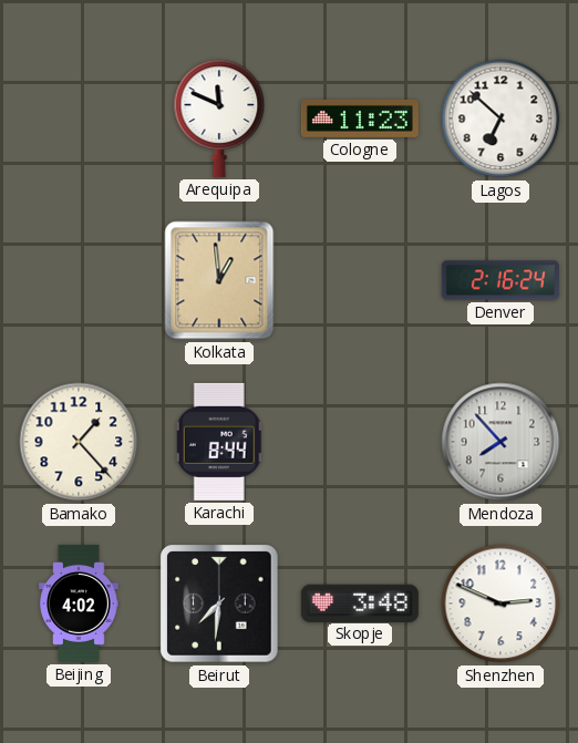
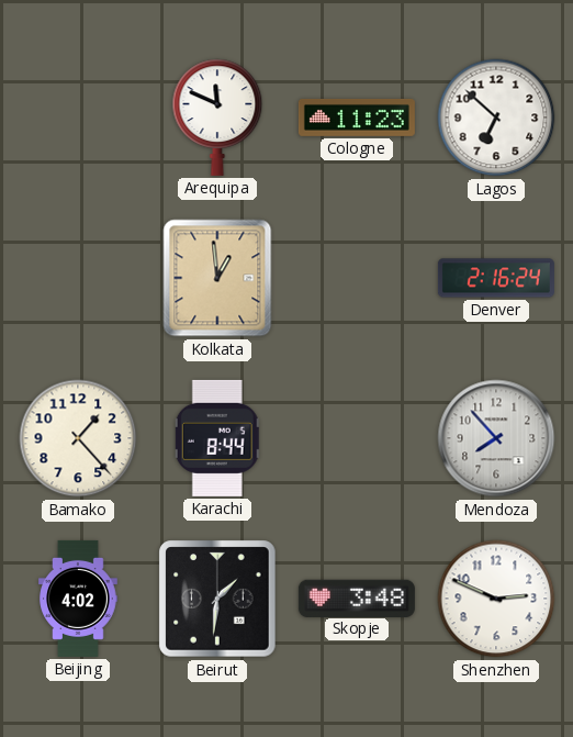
Beirut: 7:31 -> 1:31 (217, 599)
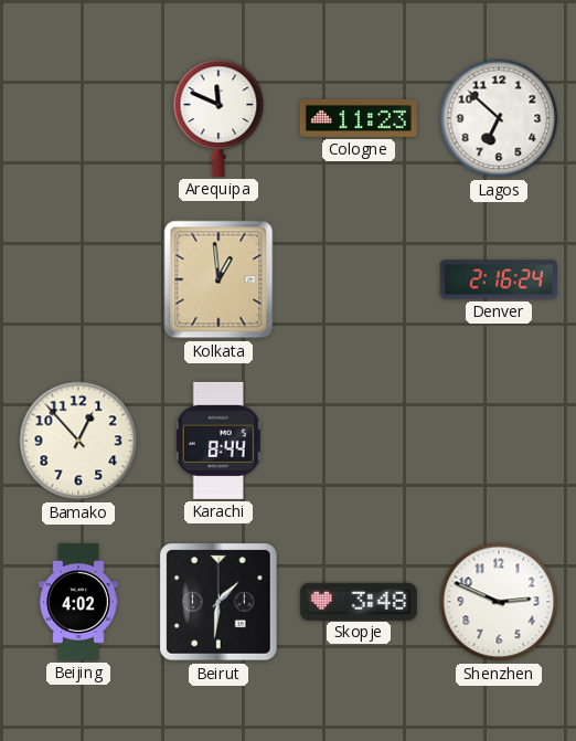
Bamako: 1:23 -> 12:53 (78, 441)
Mendoza: 7:53 -> none (496, 438)
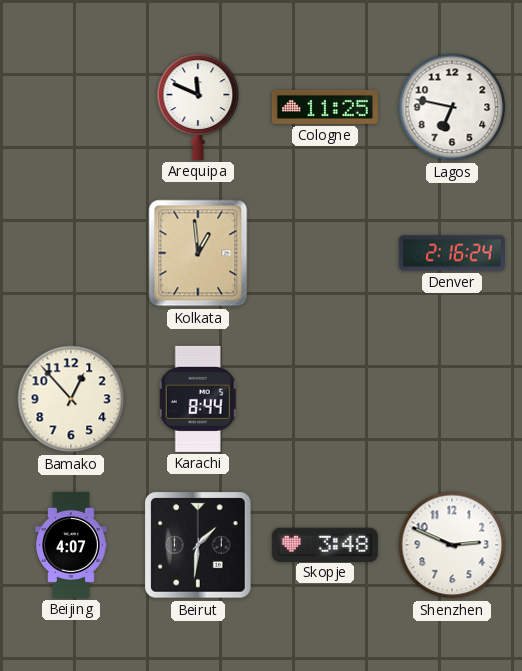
Cologne: 11:23 -> 11:25 (325, 107)
Lagos: 6:52 -> 6:47 (452, 107)
Beijing: 4:02 -> 4:07 (71, 545)
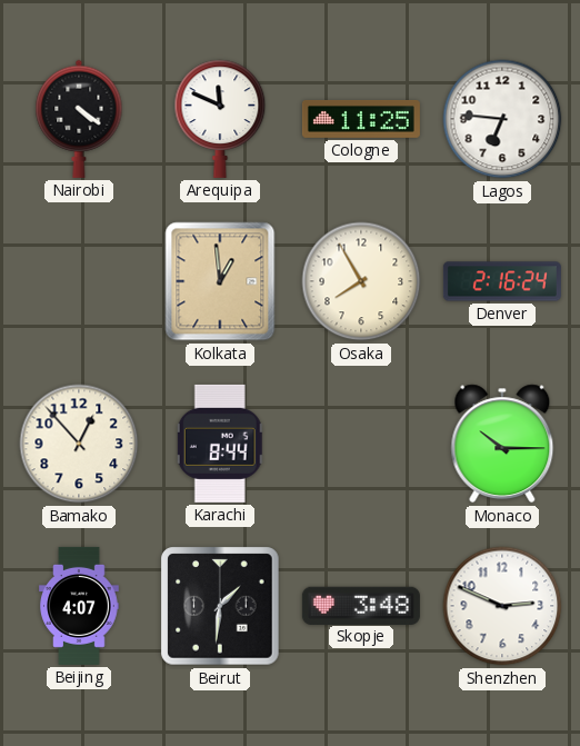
Nairobi: none -> 4:21 (79, 119)
Lagos: 6:47 -> 6:46 (502, 119)
Osaka: none -> 7:55 (361, 281)
Monaco: none -> 10:15 (502, 444)
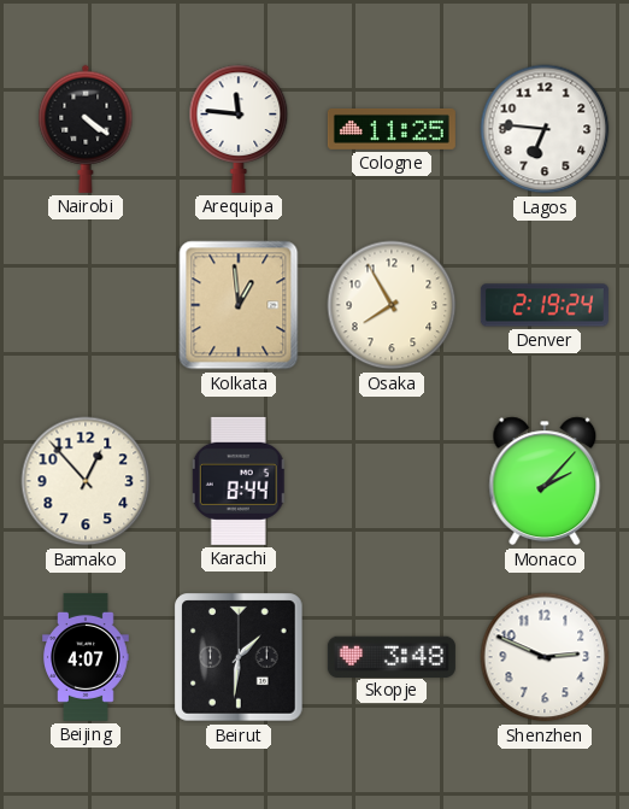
Arequipa: 11:49 -> 11:46 (239, 129)
Denver: 2:16 -> 2:19 (545, 305)
Monaco: 10:15 -> 2:07 (545, 481)
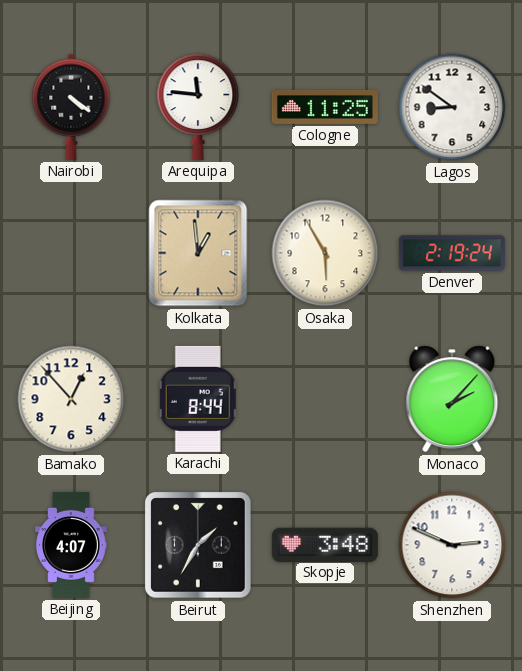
Lagos: 6:46 -> 8:51 (452, 107)
Osaka: 7:55 -> 5:55 (325, 253)
Beirut: 1:31 -> 1:35 (198, 545)
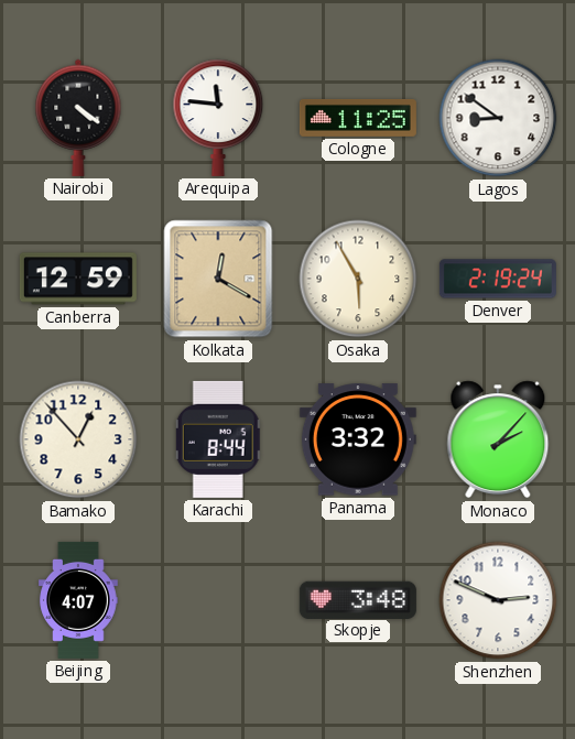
Canberra: none -> 12:59 (78, 279)
Kolkata: 12:59 -> 12:20 (218, 279)
Panama: none -> 3:32 (358, 439)
Beirut: 1:35 -> none (198, 545)
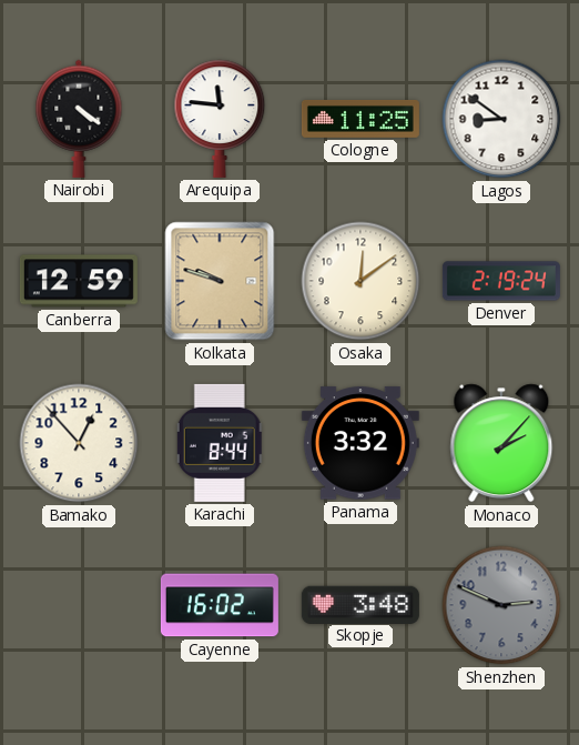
Kolkata: 12:20 -> 9:48 (220, 281)
Osaka: 5:55 -> 12:09 (360, 281)
Beijing: 4:07 -> none (78, 600)
Cayenne: none -> 16:02 (220, 605)
Shenzhen dial: white -> grey (501, 605)
